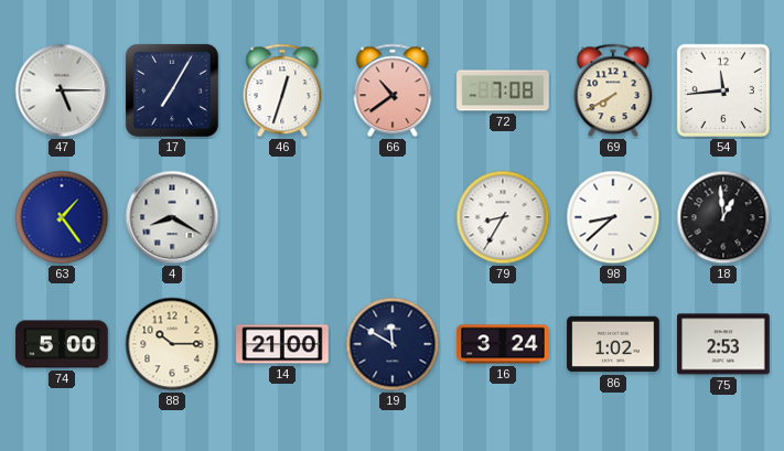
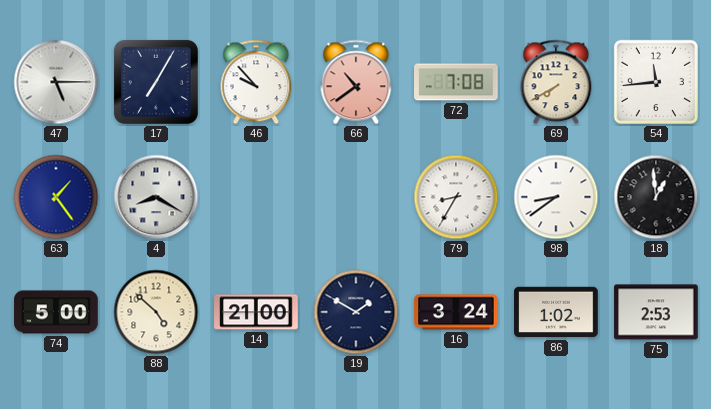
46: 12:33 -> 9:53 (256, 82)
98: 8:38 -> 8:39 (556, 197)
88: 10:15 -> 4:52 (156, 312)
19: 11:50 -> 1:50 (356, 312)
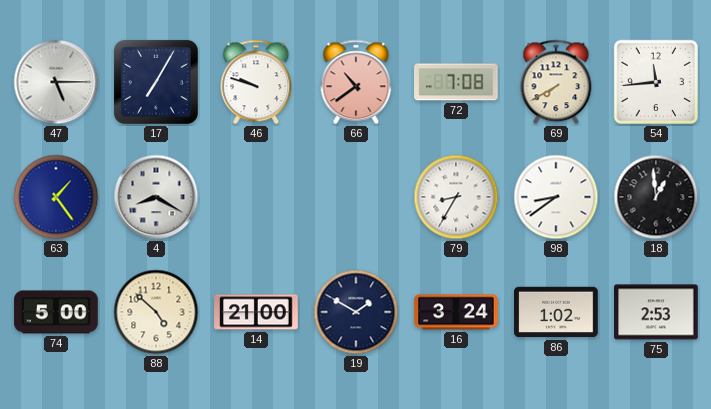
46: 9:53 -> 9:48 (256, 82)
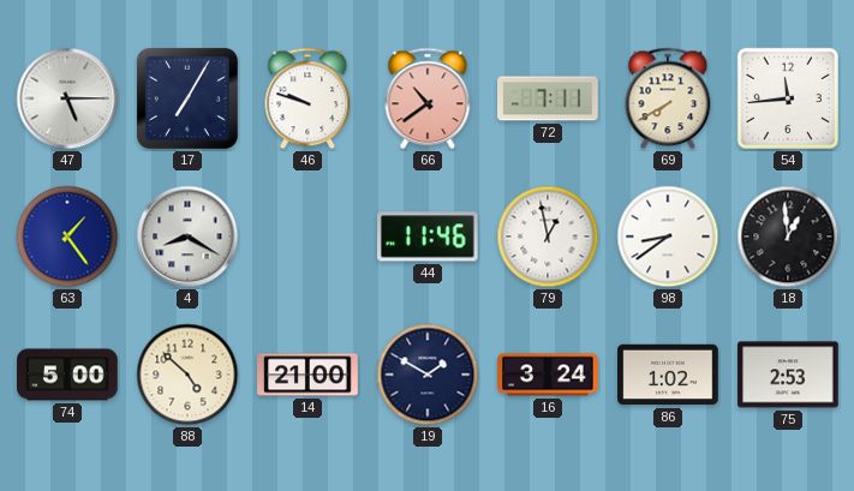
72: 7:08 -> 7:11 (548, 98)
44: none -> 11:46 (429, 236)
79: 8:35 -> 12:58 (548, 236)
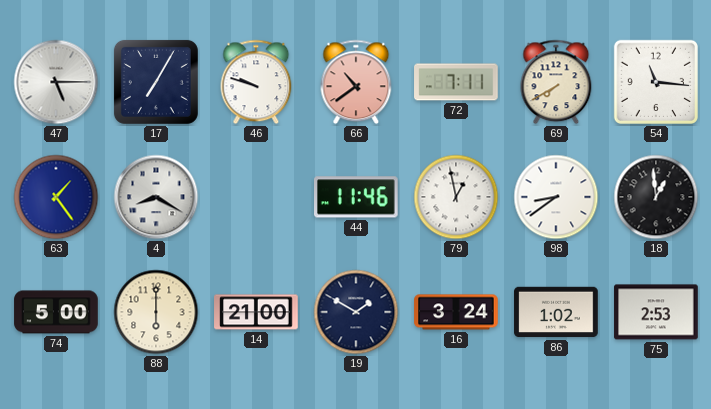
54: 11:44 -> 11:16 (656, 82)
88: 4:52 -> 6:00 (156, 312)
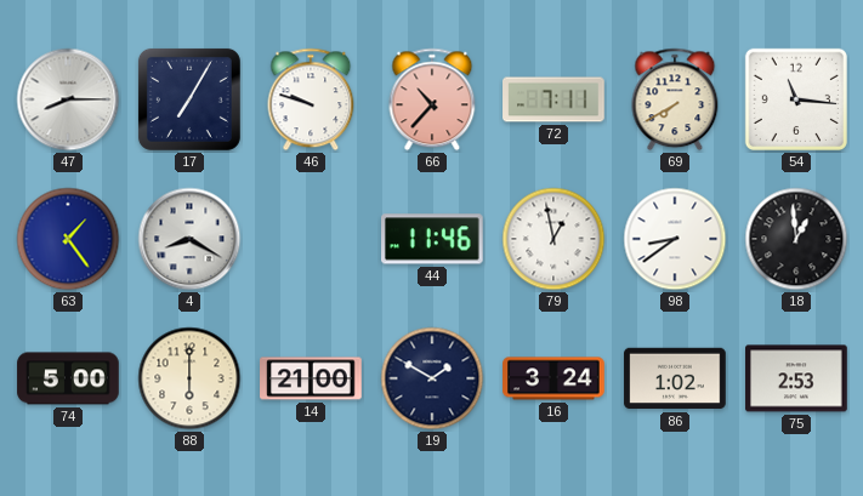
47: 5:15 -> 8:15 (68, 99)
66: 10:39 -> 10:37 (432, 99)
